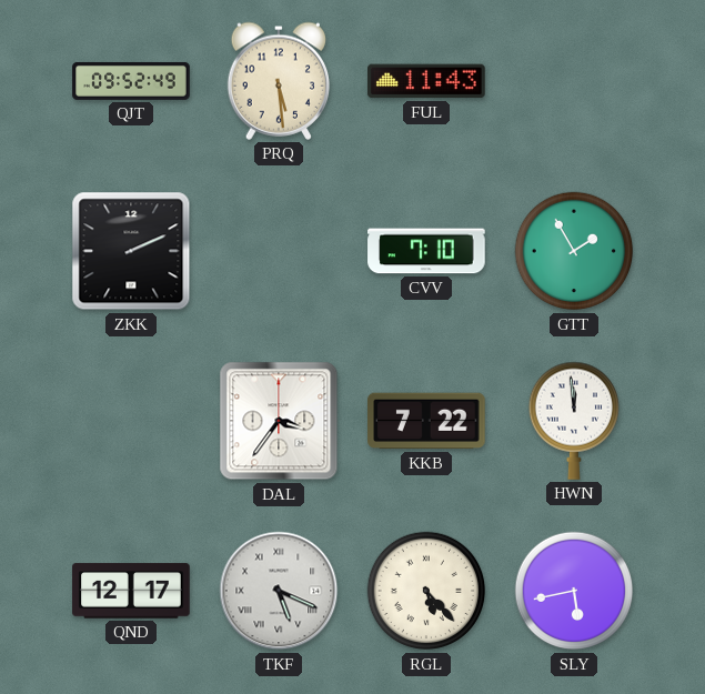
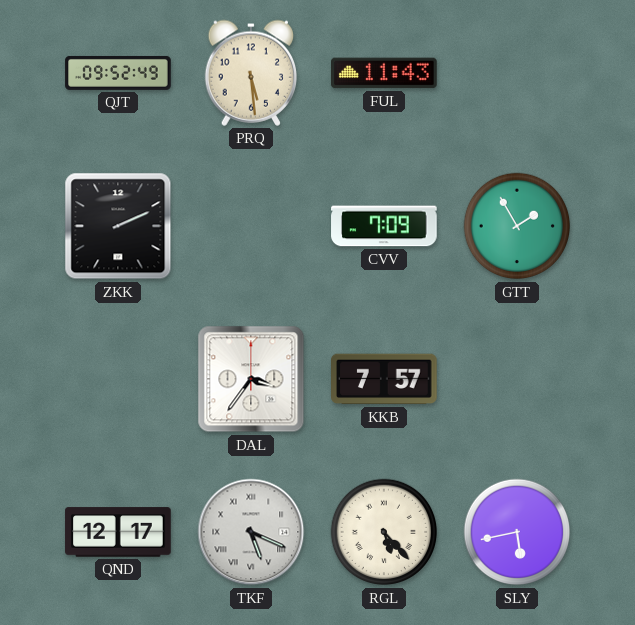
CVV: 7:10 -> 7:09 (384, 226)
KKB: 7:22 -> 7:57 (384, 379)
HWN: 11:59 -> none (573, 421)
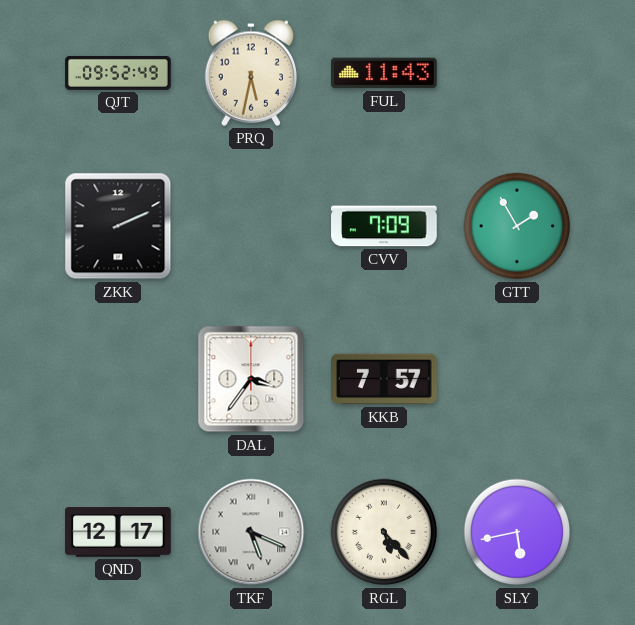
PRQ: 5:29 -> 5:32 (250, 73)
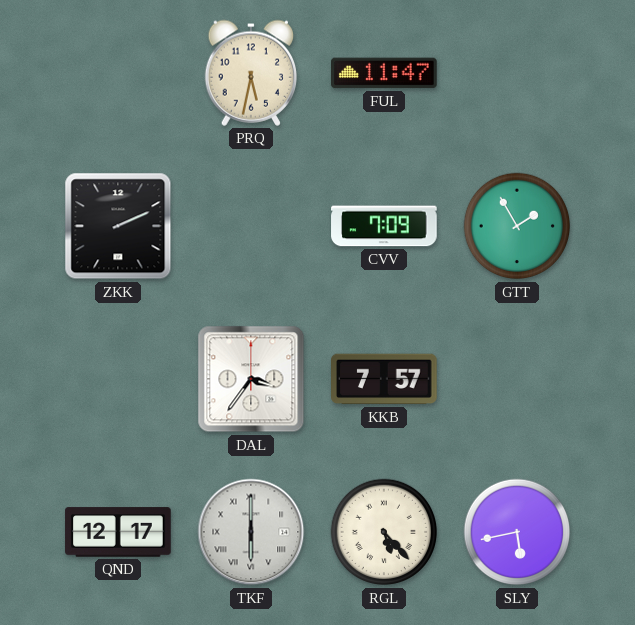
QJT: 09:52 -> none (118, 73)
FUL: 11:43 -> 11:47 (385, 73)
TKF: 5:19 -> 6:00 (251, 532)
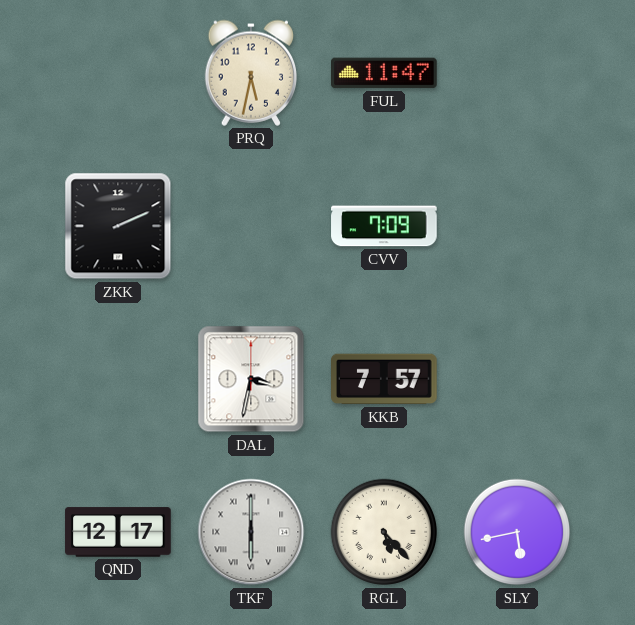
GTT: 1:55 -> none (517, 226)
DAL: 3:36 -> 3:32 (251, 379)
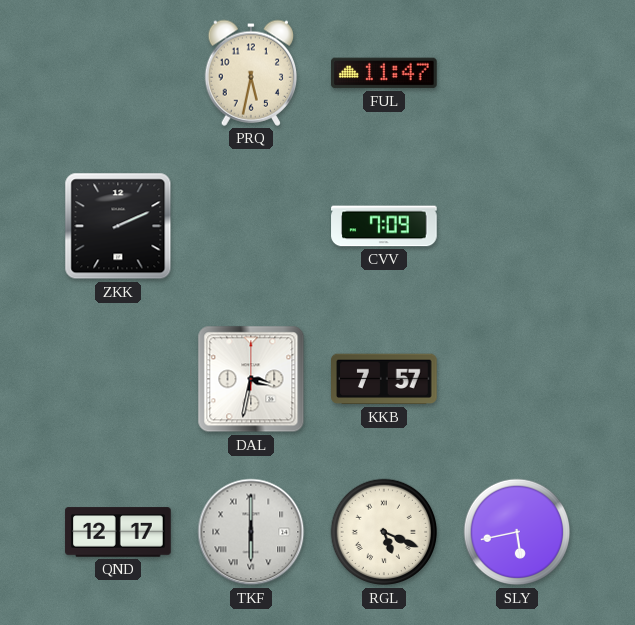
RGL: 5:23 -> 5:19 (384, 532)
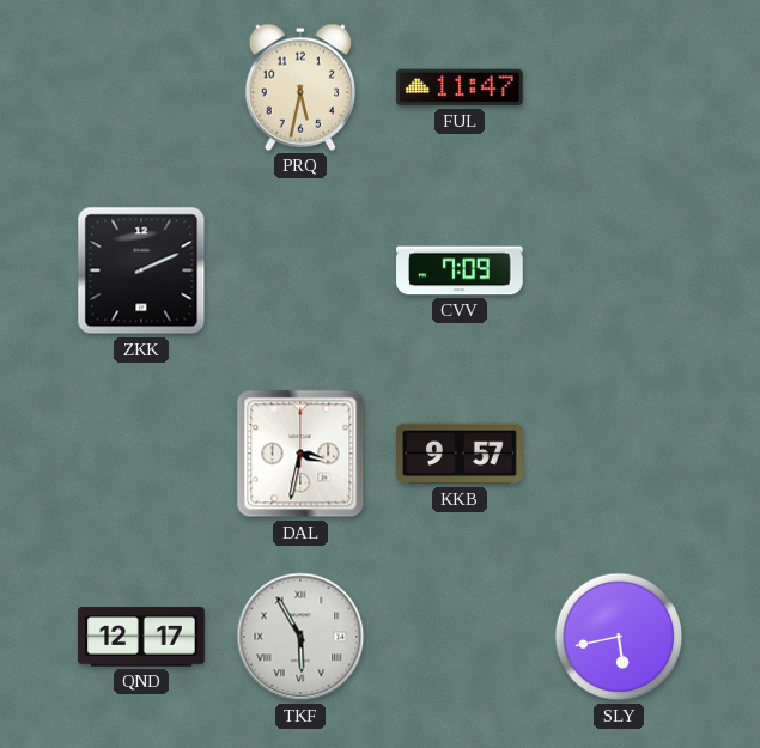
KKB: 7:57 -> 9:57 (460, 454)
TKF: 6:00 -> 5:55 (300, 637)
RGL: 5:19 -> none (384, 532)
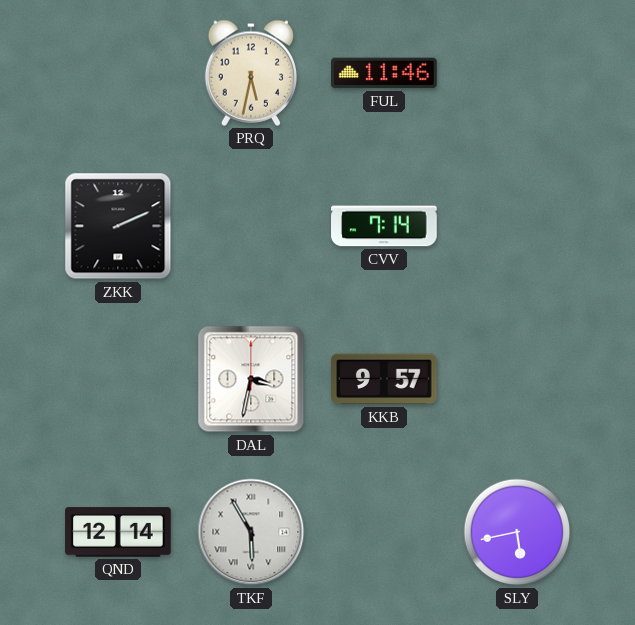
FUL: 11:47 -> 11:46 (385, 73)
CVV: 7:09 -> 7:14 (384, 226)
QND: 12:17 -> 12:14 (118, 532)
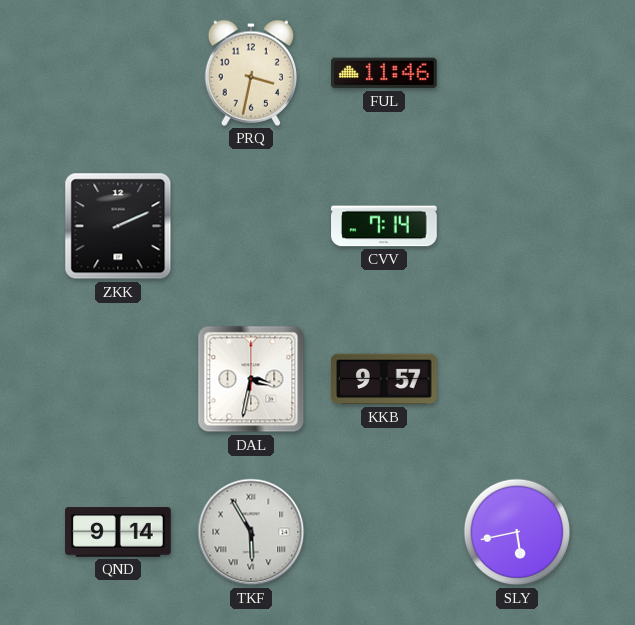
PRQ: 5:32 -> 3:32 (250, 73)
QND: 12:14 -> 9:14 (118, 532)
